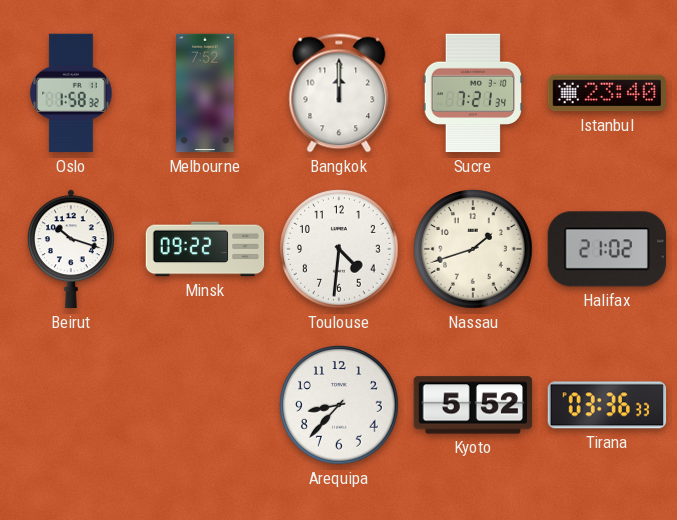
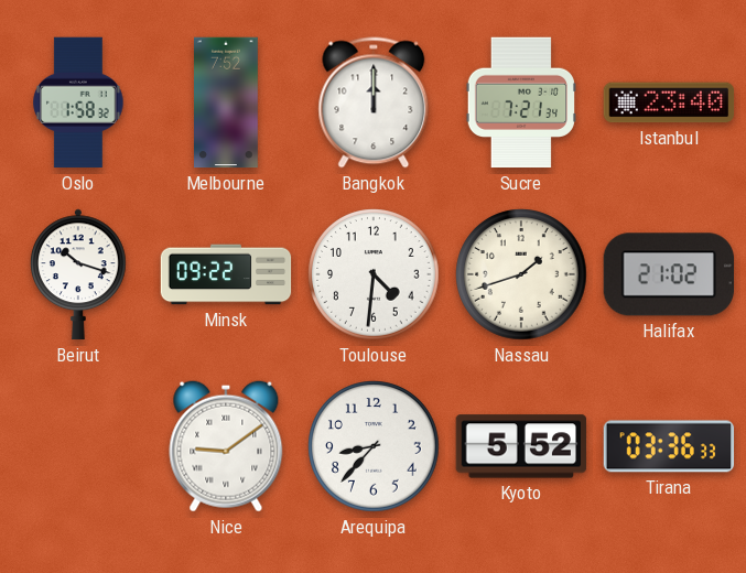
Nice: none -> 9:09 (226, 446)
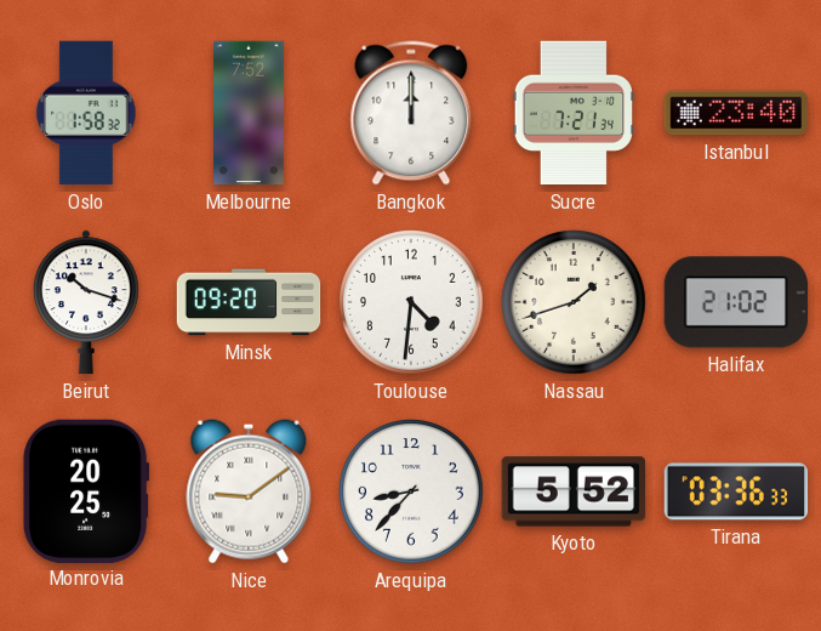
Minsk: 09:22 -> 09:20 (249, 302)
Monrovia: none -> 20:25 (86, 490)
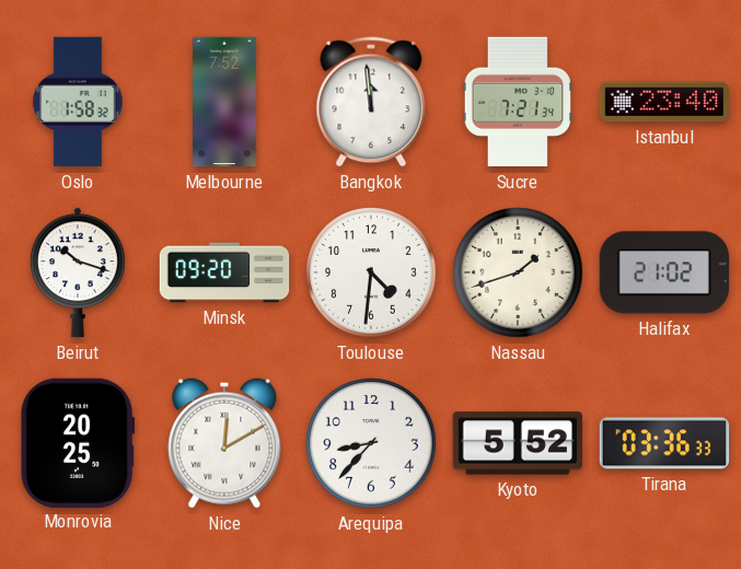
Bangkok: 12:00 -> 11:59 (371, 102)
Nice: 9:09 -> 12:10 (224, 443)
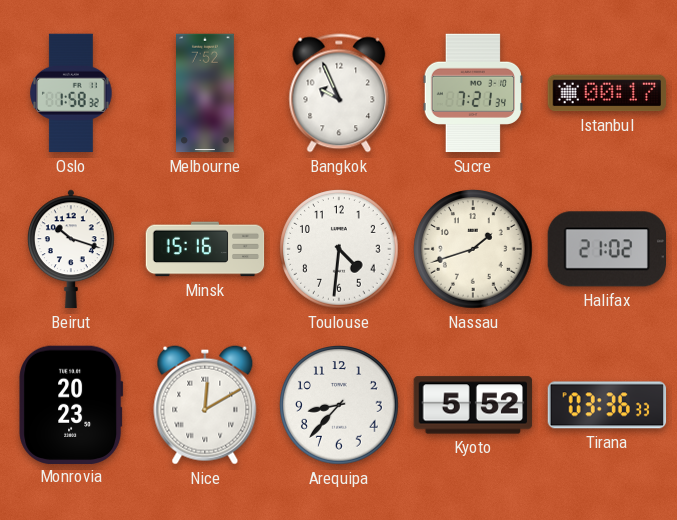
Bangkok: 11:59 -> 9:56 (339, 93)
Istanbul: 23:40 -> 00:17 (607, 93)
Minsk: 09:20 -> 15:16 (205, 249)
Monrovia: 20:25 -> 20:23 (71, 404)
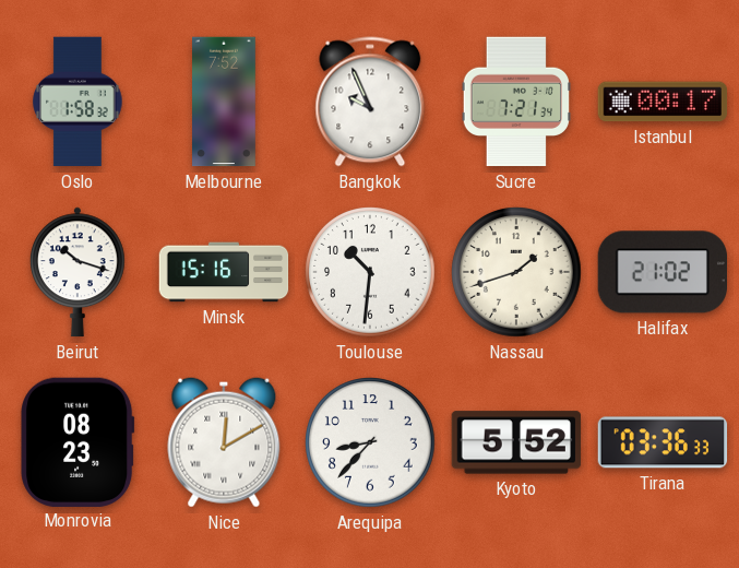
Toulouse: 4:31 -> 10:31 (370, 272)
Monrovia: 20:23 -> 08:23 (78, 441)
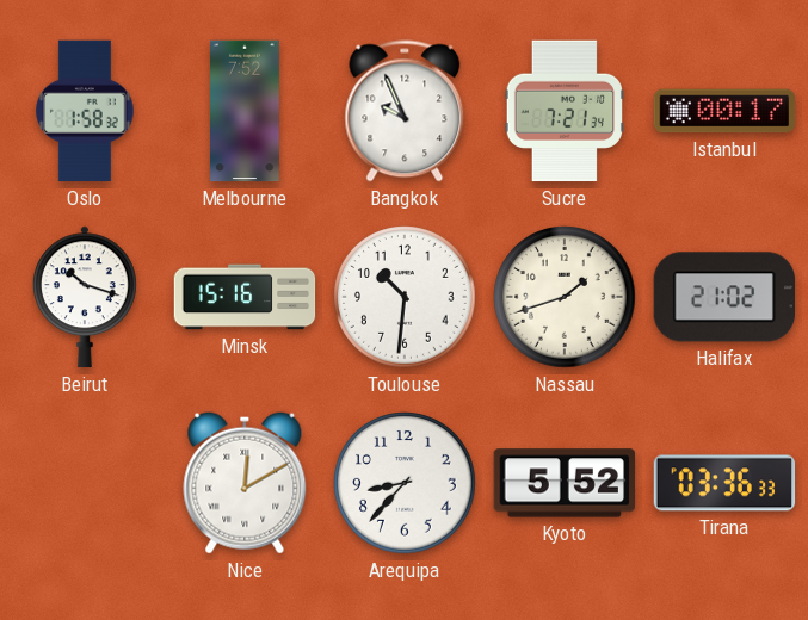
Monrovia: 08:23 -> none (78, 441)
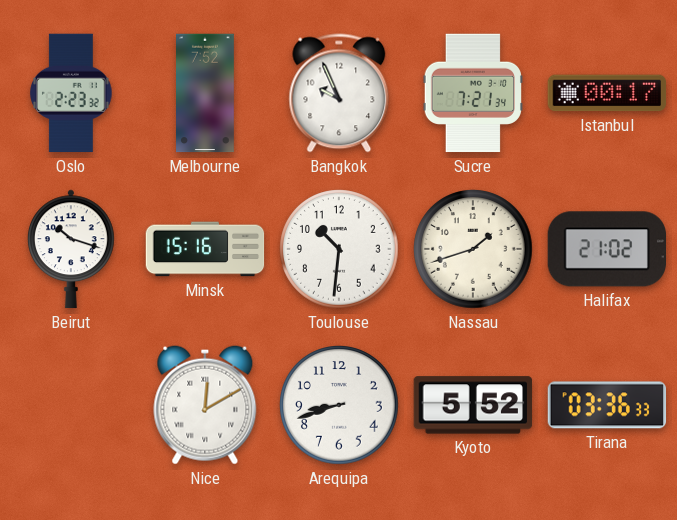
Oslo: 1:58 -> 2:23 (71, 93)
Arequipa: 8:37 -> 8:42 (339, 405)
